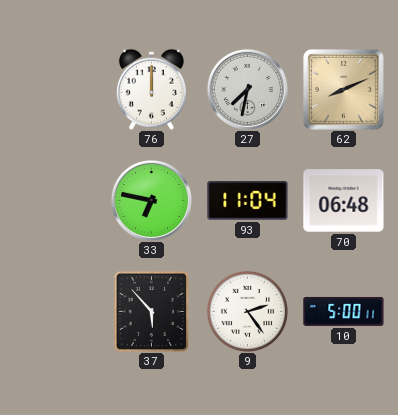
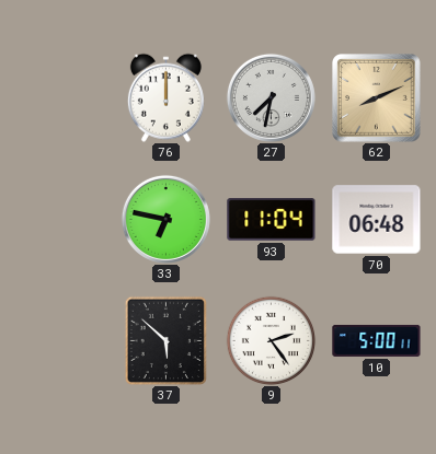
37: 5:53 -> 5:52 (165, 340)
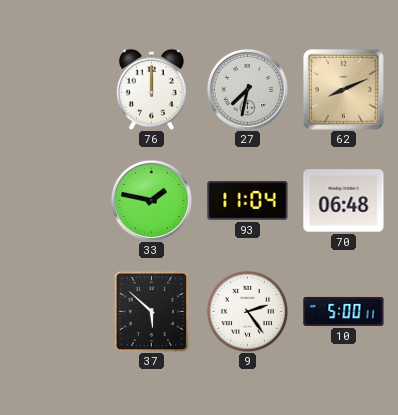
33: 6:47 -> 1:47 (151, 200)
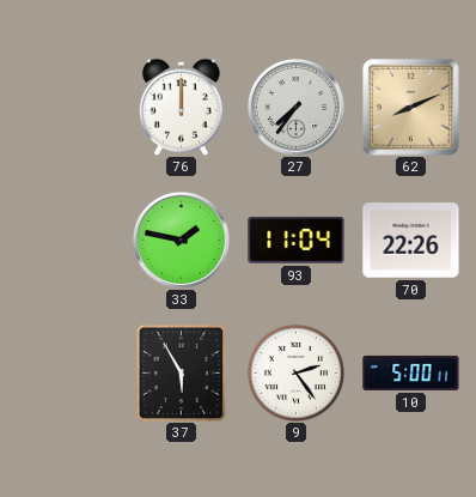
27: 7:32 -> 7:36 (295, 107)
70: 06:48 -> 22:26 (411, 241)
37: 5:52 -> 5:55 (181, 372)
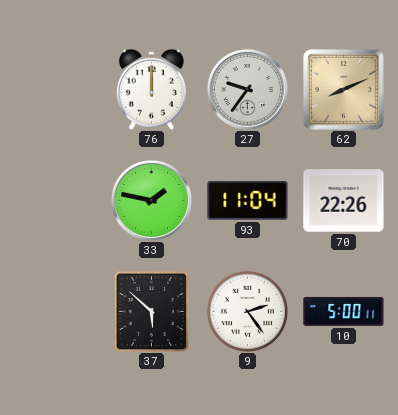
27: 7:36 -> 9:36 (247, 89)
37: 5:55 -> 5:52 (151, 311)
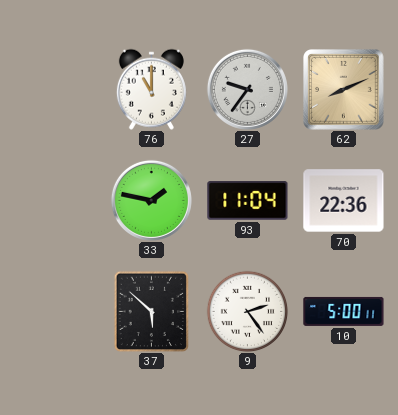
76: 12:00 -> 11:00 (151, 89)
70: 22:26 -> 22:36 (344, 201)
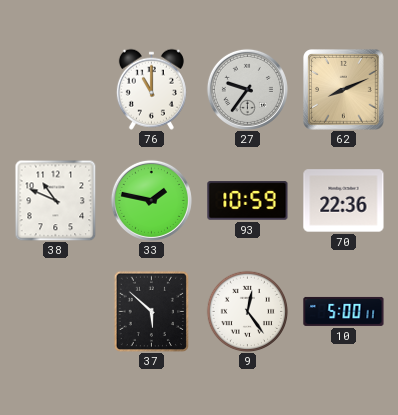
38: none -> 10:49 (55, 200)
93: 11:04 -> 10:59 (248, 201)
9: 2:24 -> 12:24 (247, 311)
